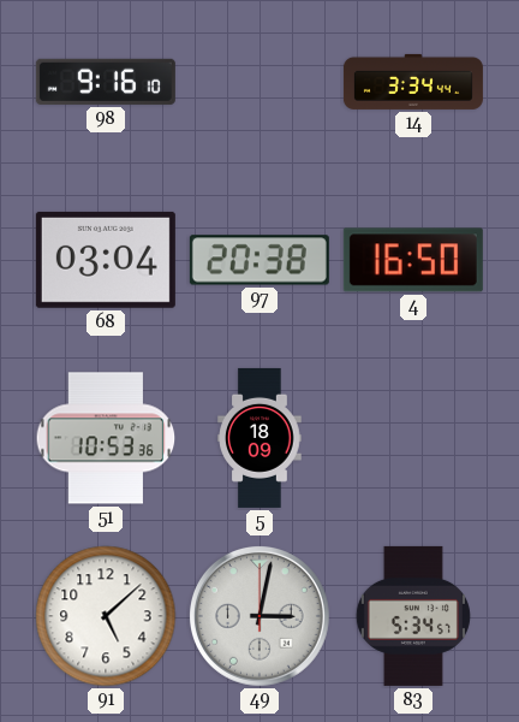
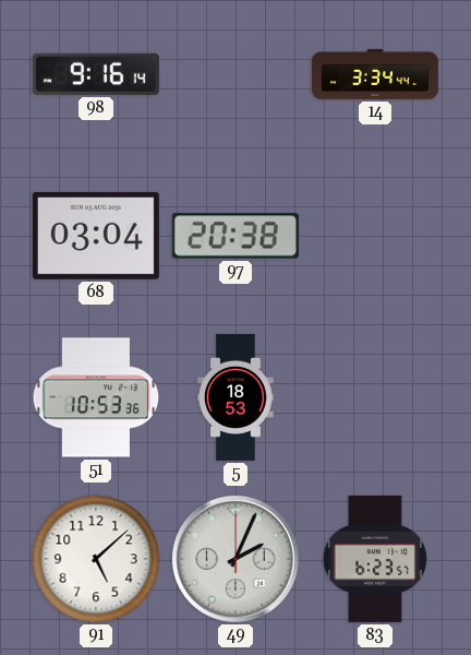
98: 9:16:10 -> 9:16:14 (96, 74)
4: 16:50 -> none (413, 260)
5: 18:09 -> 18:53 (235, 397)
49: 3:02 -> 2:04 (235, 559)
83: 5:34 -> 6:23 (375, 559)
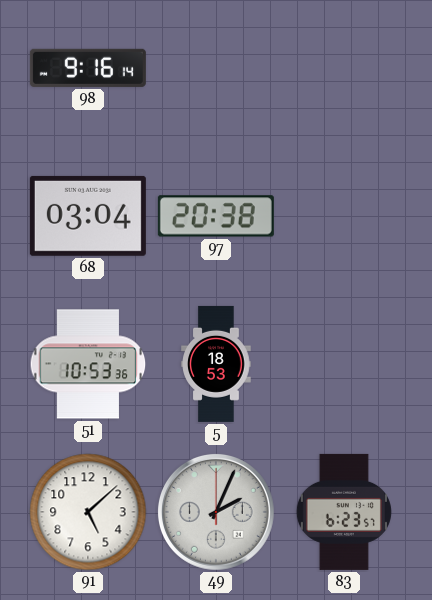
14: 3:34 -> none (375, 74)
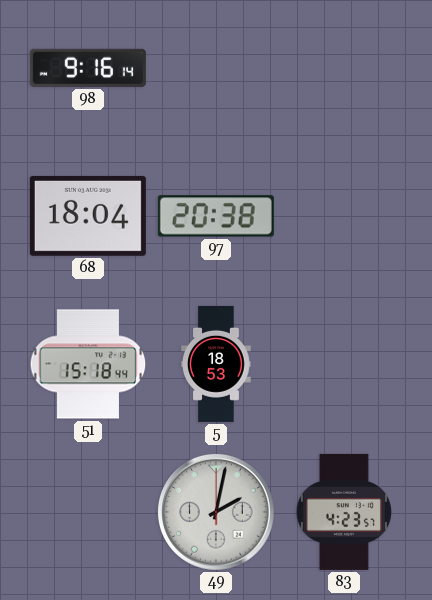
68: 03:04 -> 18:04 (88, 216)
51: 10:53 -> 15:18 (88, 364)
91: 5:08 -> none (88, 512)
49: 2:04 -> 2:02 (216, 512)
83: 6:23 -> 4:23 (344, 512)
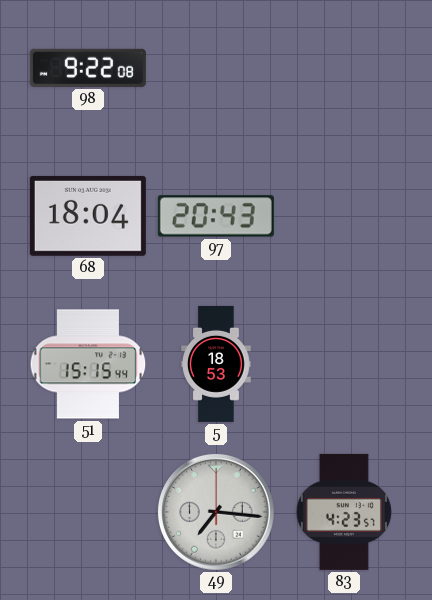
98: 9:16 -> 9:22 (88, 68)
97: 20:38 -> 20:43 (216, 216)
51: 15:18 -> 15:15 (88, 364)
49: 2:02 -> 7:16 (216, 512)
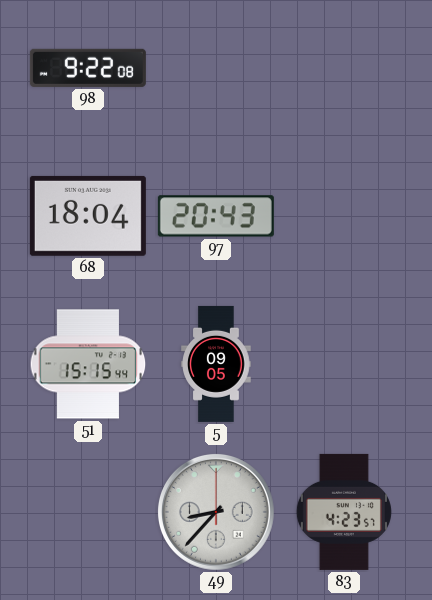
5: 18:53 -> 09:05 (216, 364)
49: 7:16 -> 8:37 (216, 512)
